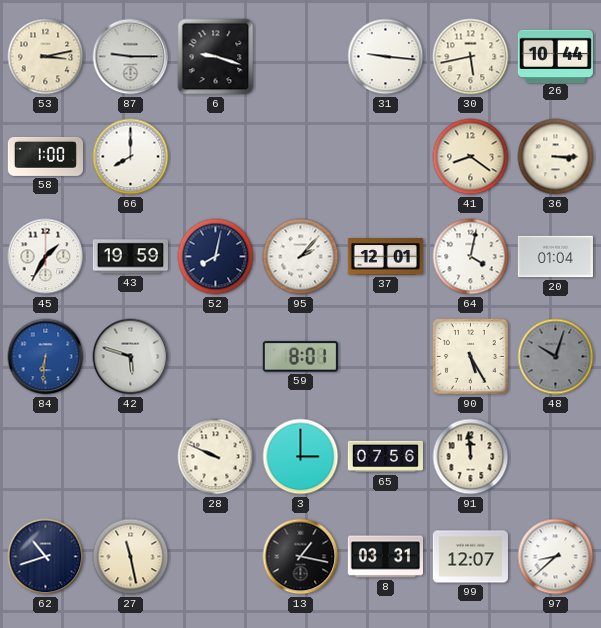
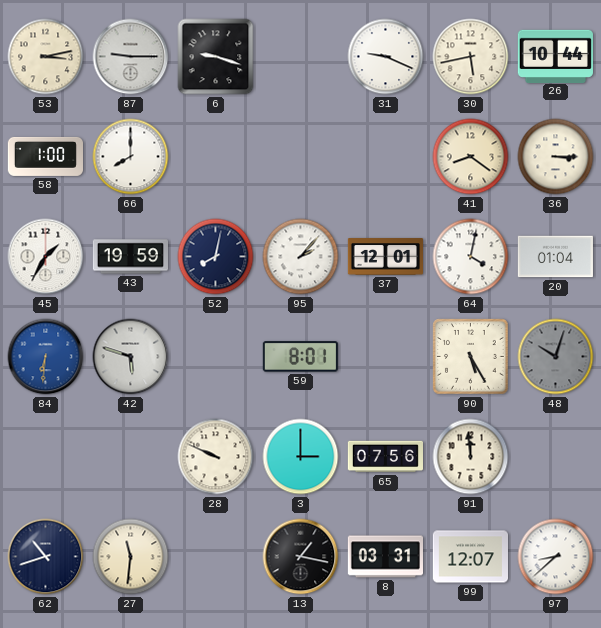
31: 9:16 -> 9:19 (386, 57)
27: 11:28 -> 11:31 (131, 557)
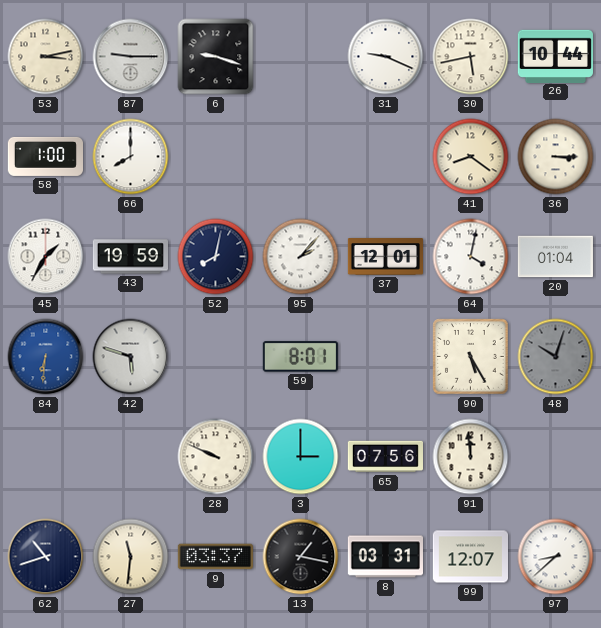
9: none -> 03:37 (215, 557)
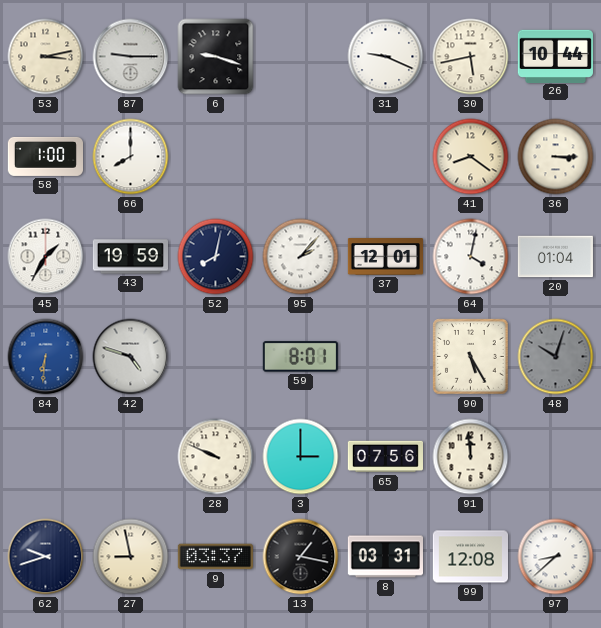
42: 5:48 -> 4:48 (131, 357)
62: 10:42 -> 9:42 (46, 557)
27: 11:31 -> 8:58 (131, 557)
99: 12:07 -> 12:08 (470, 557)
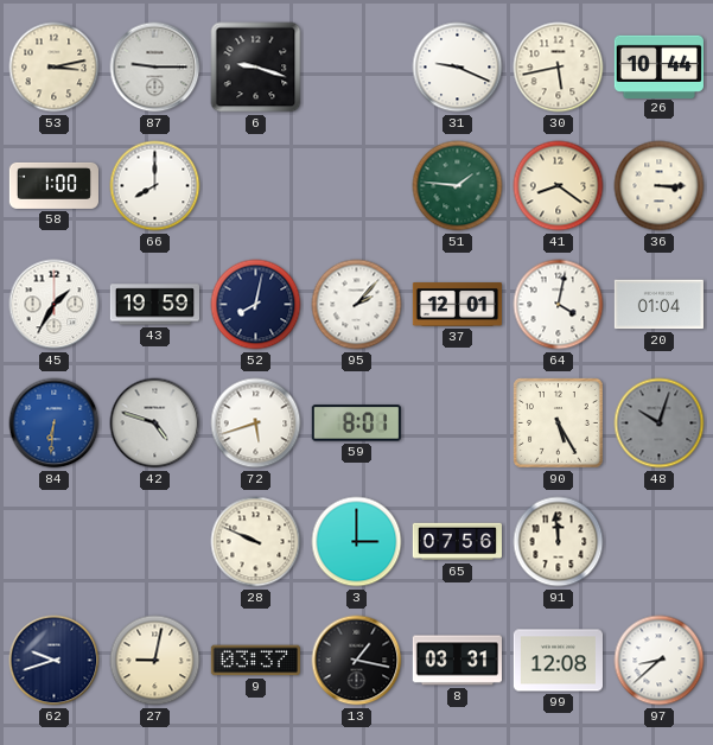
51: none -> 1:46 (458, 186)
72: none -> 5:42 (256, 424)
27: 8:58 -> 9:02 (155, 661)
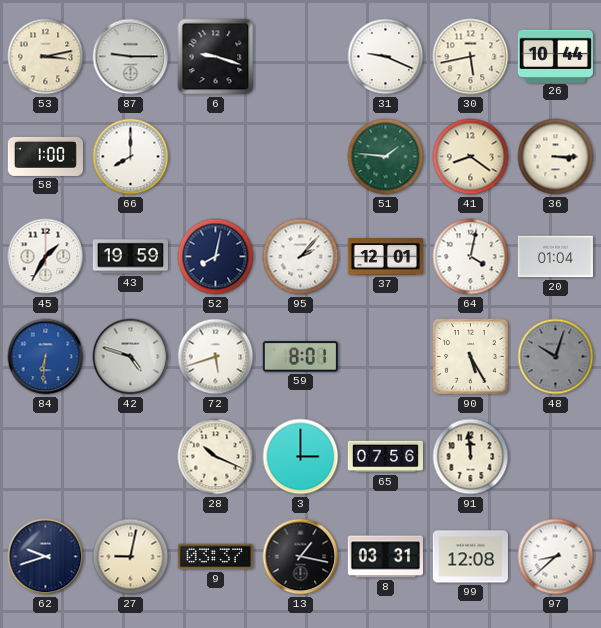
28: 9:49 -> 10:19 (216, 457)
